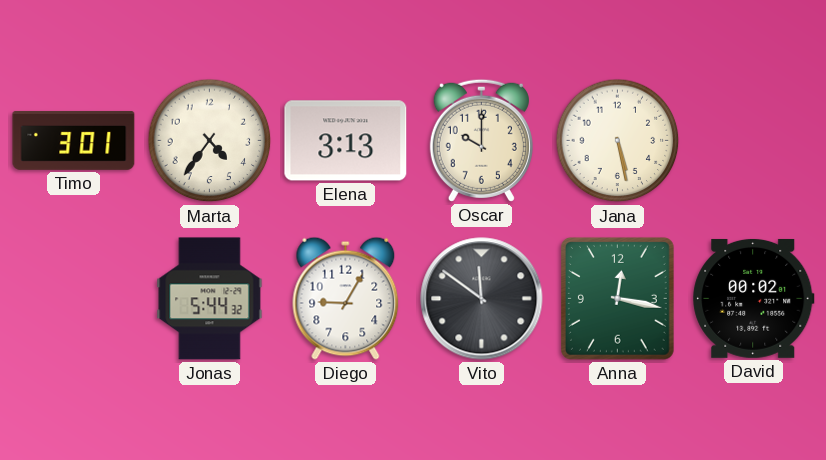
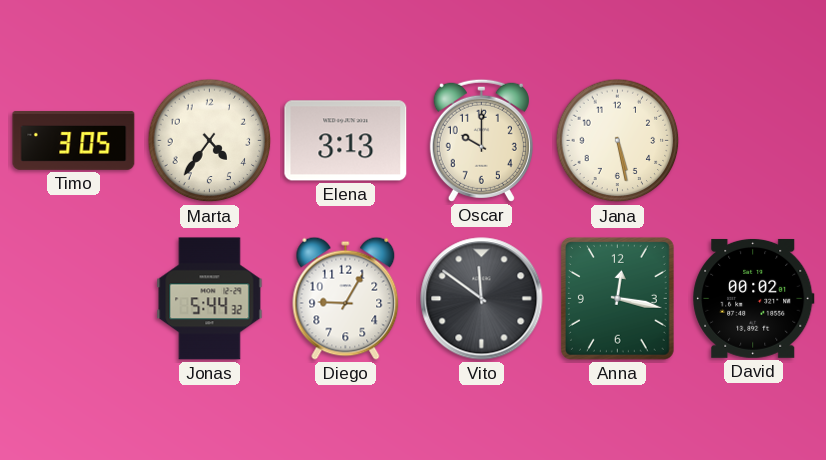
Timo: 3:01 -> 3:05 (74, 140)
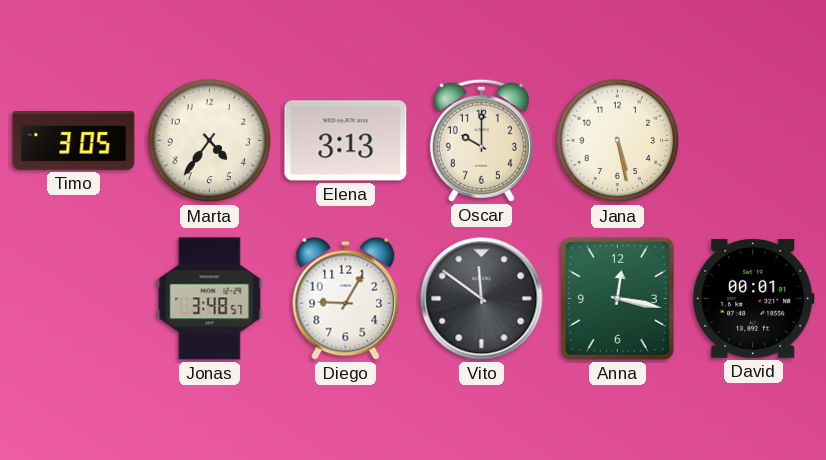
Jonas: 5:44 -> 3:48 (210, 299)
David: 00:02 -> 00:01 (754, 298)
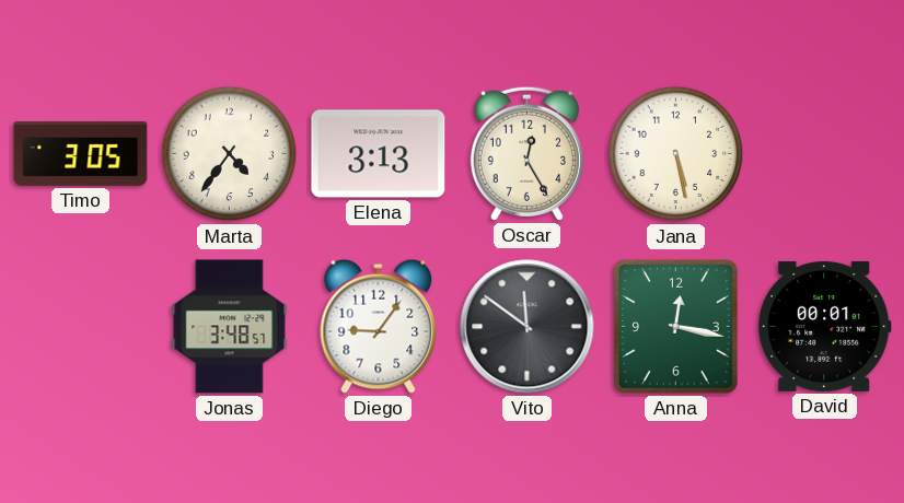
Oscar: 10:00 -> 12:25 (526, 153)
Diego: 9:05 -> 9:06 (379, 326)
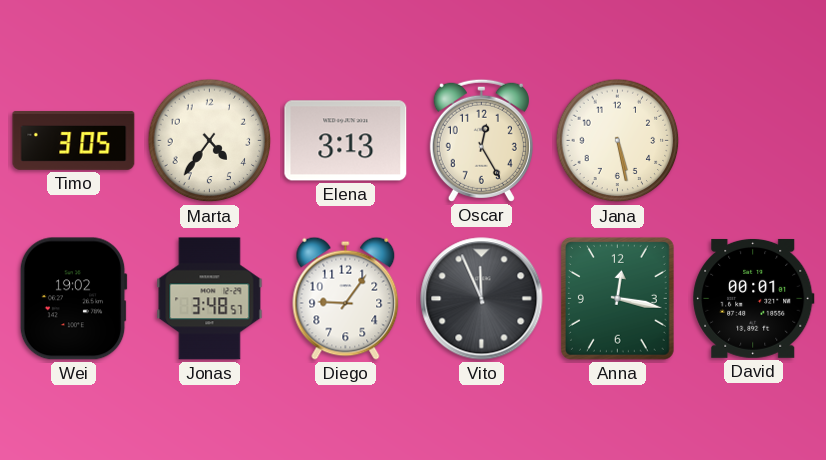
Wei: none -> 19:02 (73, 299)
Vito: 11:51 -> 11:56 (482, 299)
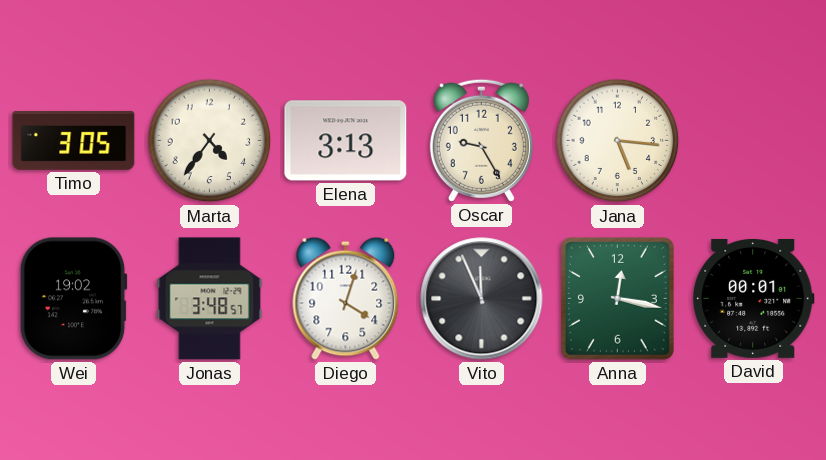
Oscar: 12:25 -> 9:25 (481, 140)
Jana: 5:28 -> 5:16 (618, 141)
Diego: 9:06 -> 4:03 (346, 298)
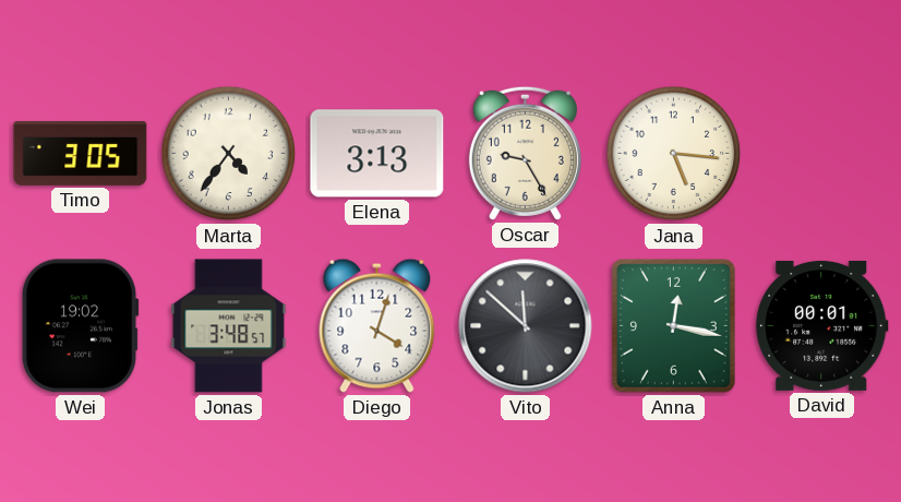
Vito: 11:56 -> 11:52 (526, 326)
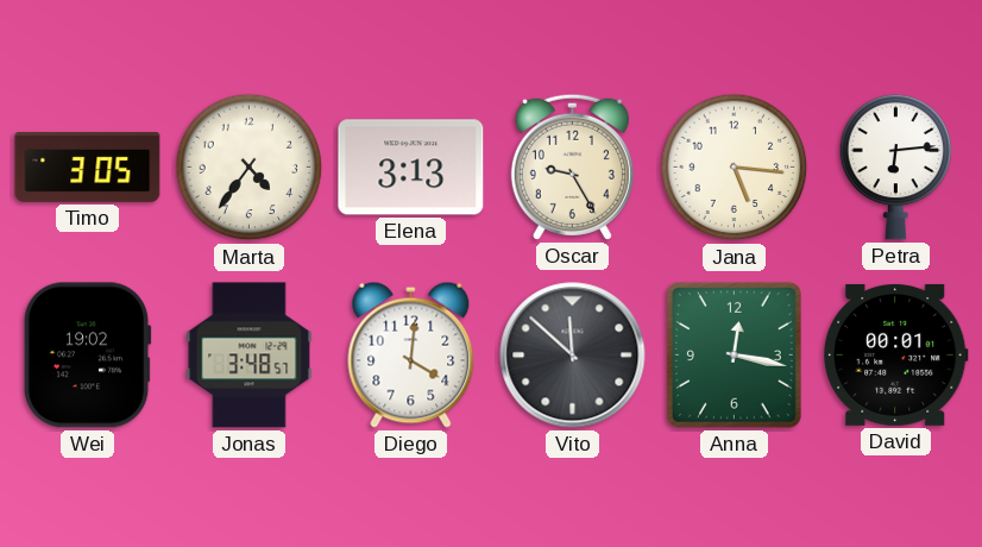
Petra: none -> 6:14 (896, 166)
Diego: 4:03 -> 4:01 (411, 354)
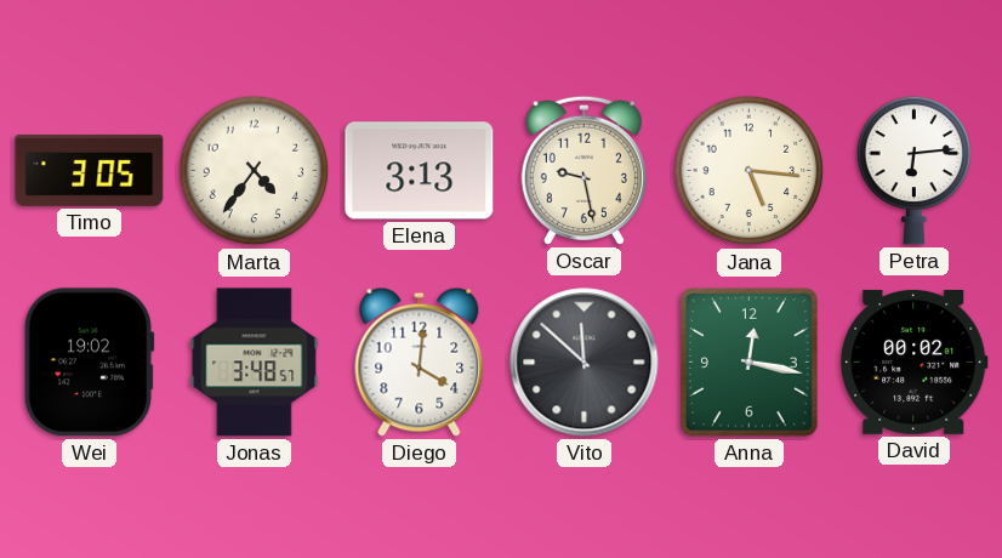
Oscar: 9:25 -> 9:28 (583, 170)
David: 00:01 -> 00:02 (915, 361)
